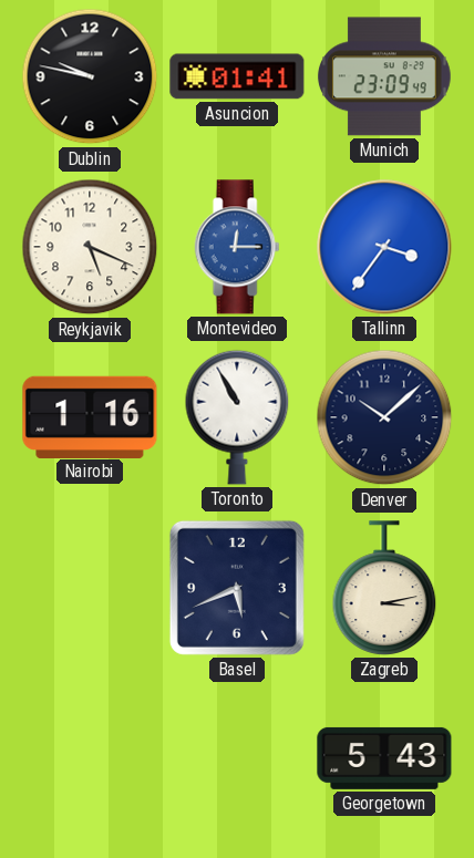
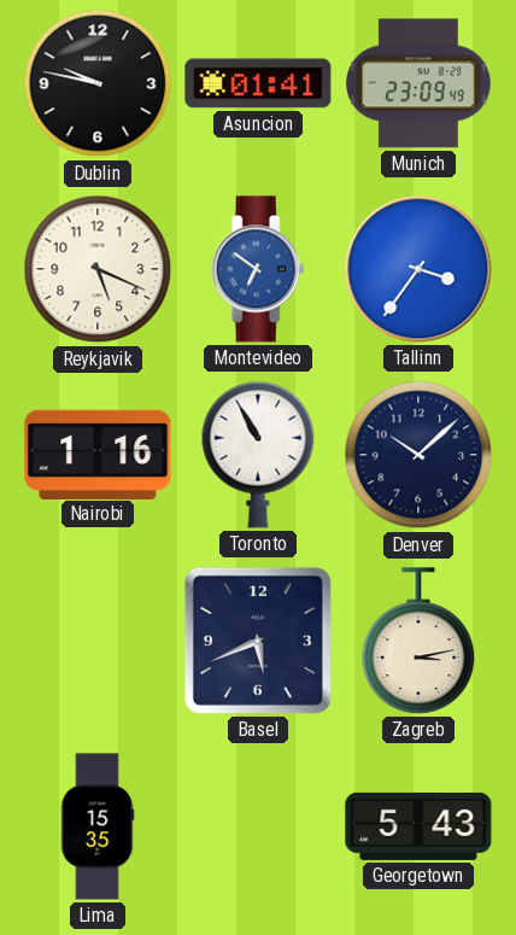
Montevideo: 12:15 -> 6:51 (258, 269)
Lima: none -> 15:35 (98, 826)
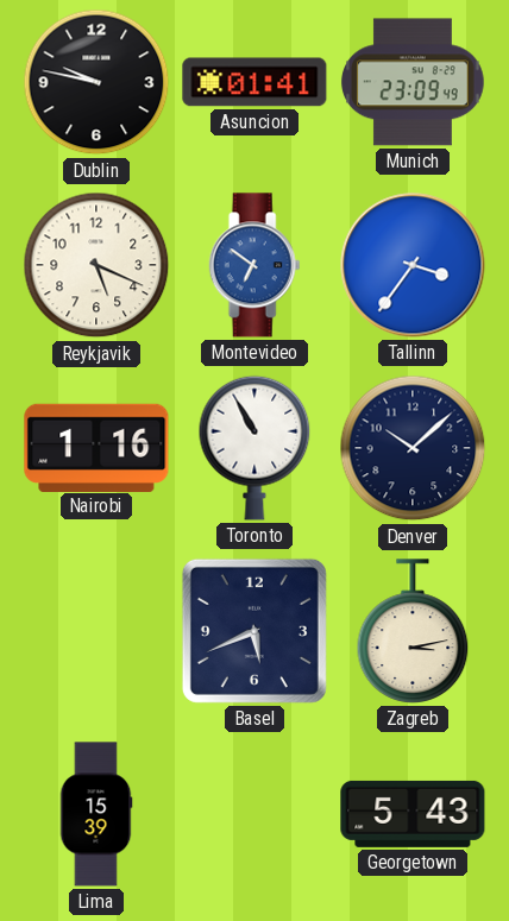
Lima: 15:35 -> 15:39 (96, 814)
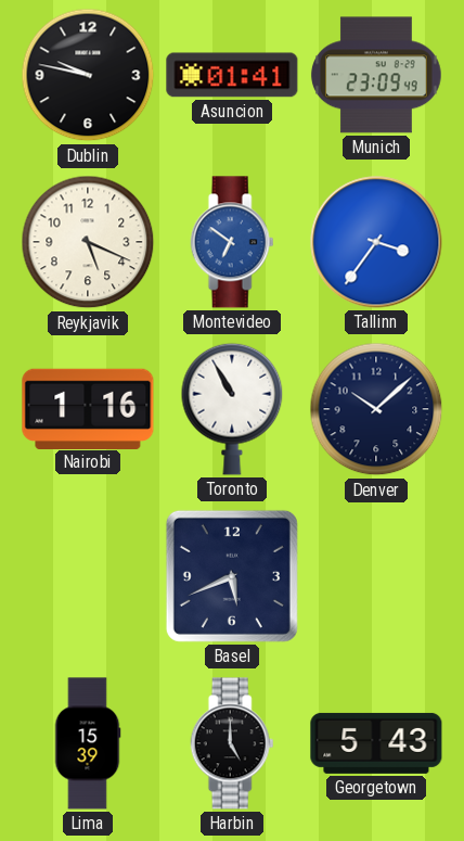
Zagreb: 3:13 -> none (413, 631)
Harbin: none -> 5:00 (232, 743)
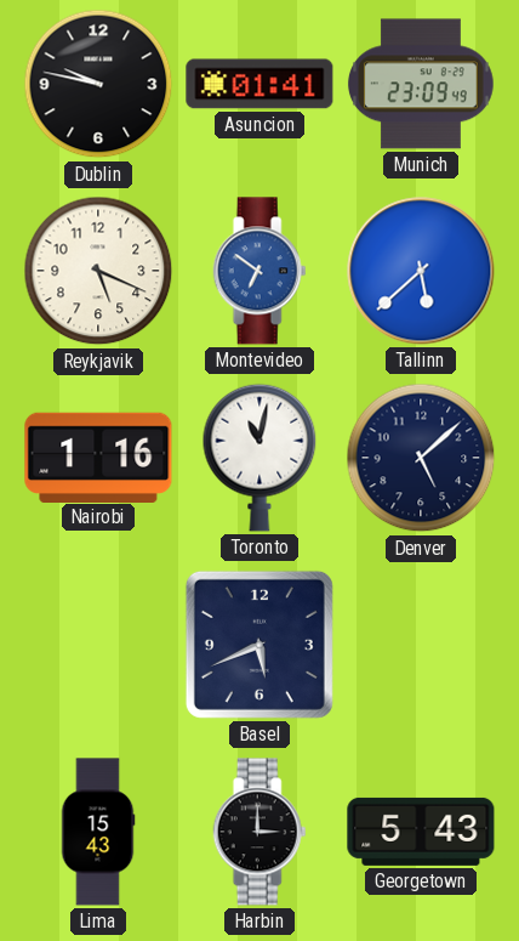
Tallinn: 3:36 -> 5:38 (421, 271)
Toronto: 10:55 -> 11:02 (259, 458)
Denver: 10:08 -> 5:08 (421, 458)
Lima: 15:39 -> 15:43 (98, 832)
Harbin: 5:00 -> 3:00 (259, 832)
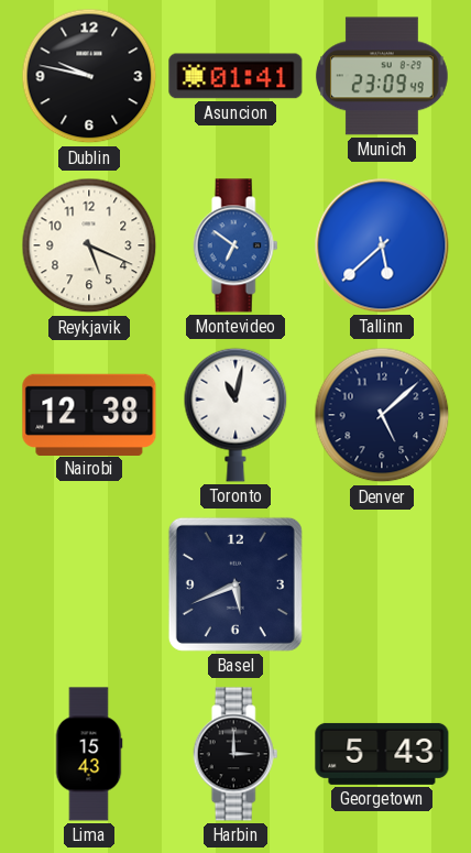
Nairobi: 1:16 -> 12:38 (89, 414)
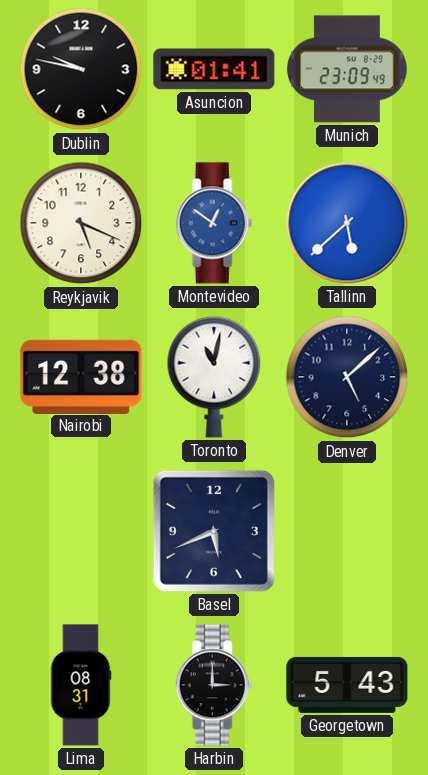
Montevideo: 6:51 -> 12:51 (214, 223)
Lima: 15:43 -> 08:31 (81, 685)
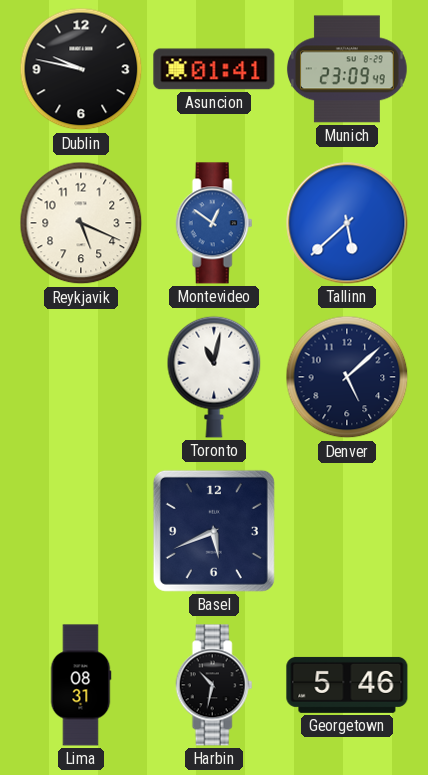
Nairobi: 12:38 -> none (81, 376)
Harbin: 3:00 -> 10:32 (214, 685)
Georgetown: 5:43 -> 5:46 (347, 685)
